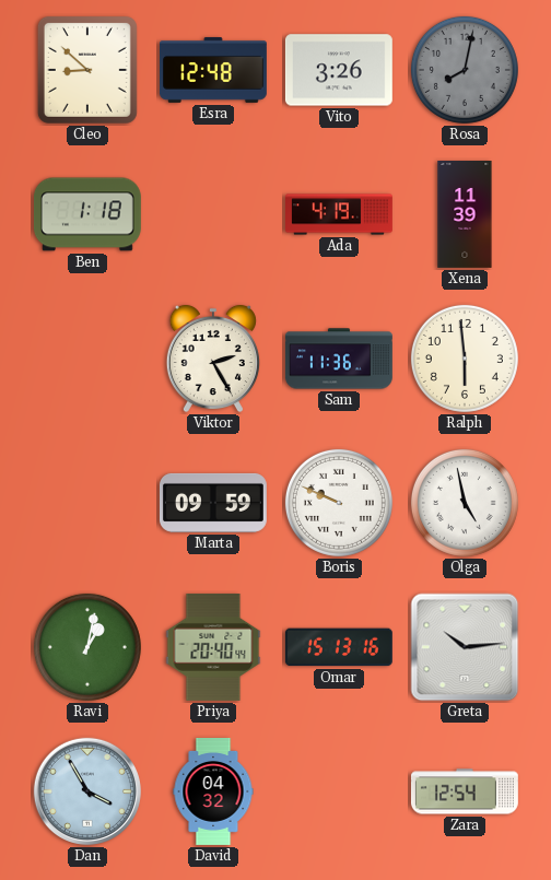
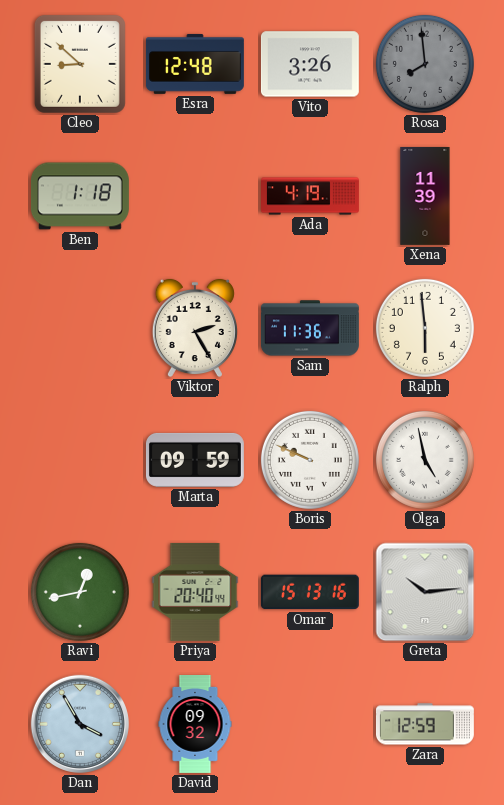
Rosa: 8:02 -> 7:59 (425, 64)
Ravi: 1:02 -> 12:43 (80, 592)
David: 04:32 -> 09:32 (195, 725)
Zara: 12:54 -> 12:59 (425, 724)
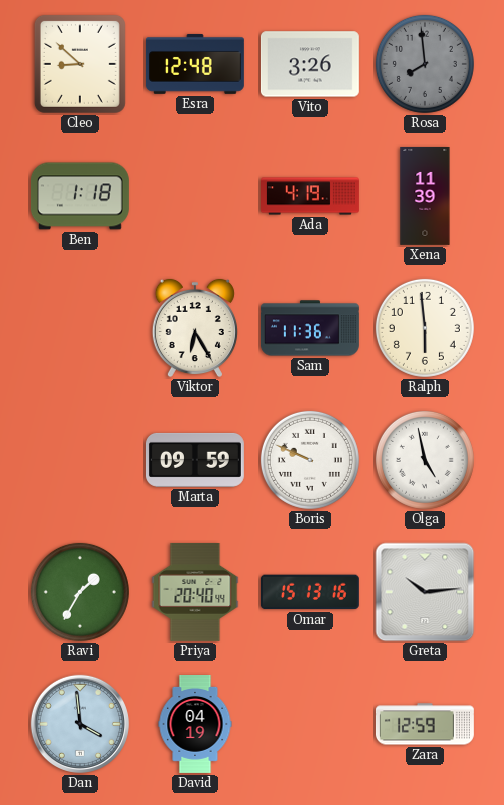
Viktor: 2:25 -> 6:25 (195, 328)
Ravi: 12:43 -> 1:35 (80, 592)
Dan: 3:55 -> 3:59 (80, 724)
David: 09:32 -> 04:19 (195, 725)
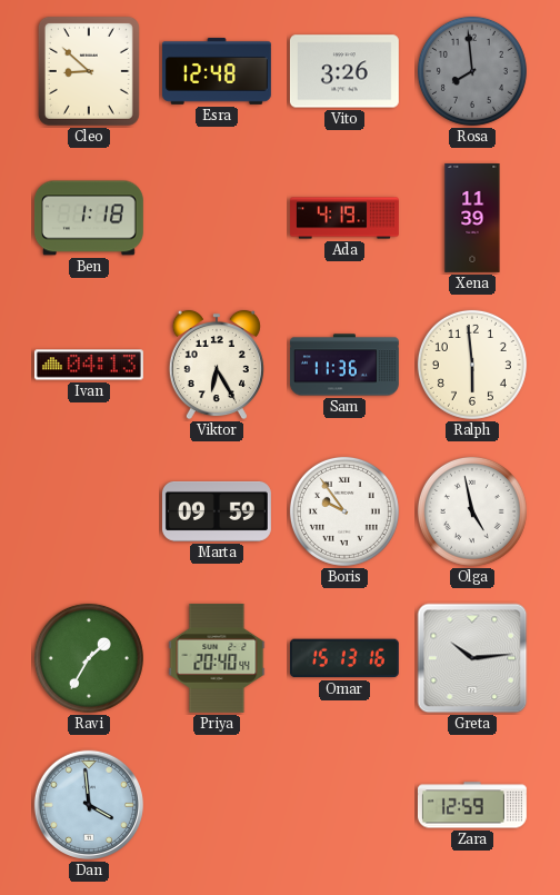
Ivan: none -> 04:13 (89, 365)
Boris: 9:49 -> 9:54 (344, 511)
David: 04:19 -> none (195, 725)
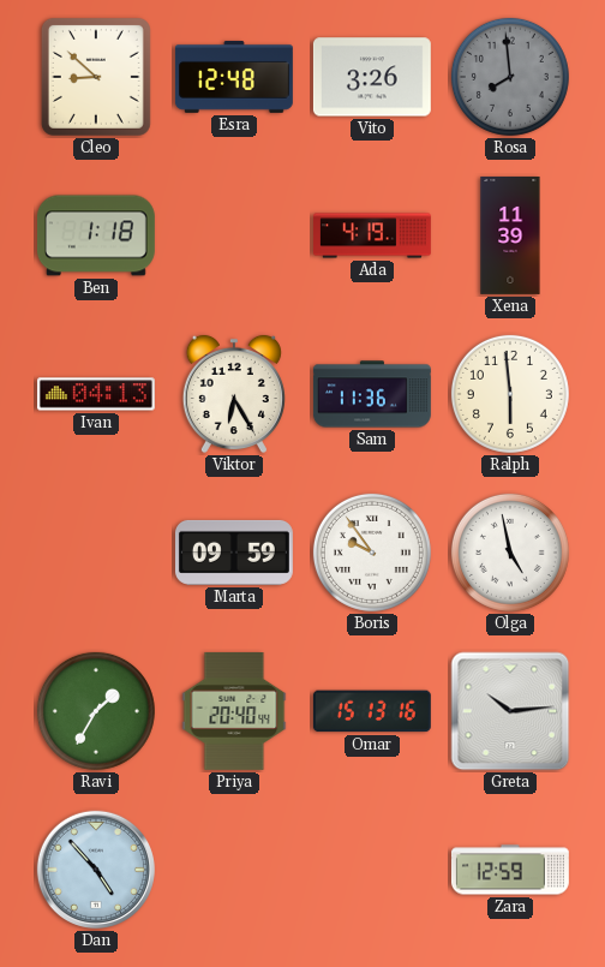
Dan: 3:59 -> 4:53 (96, 870)
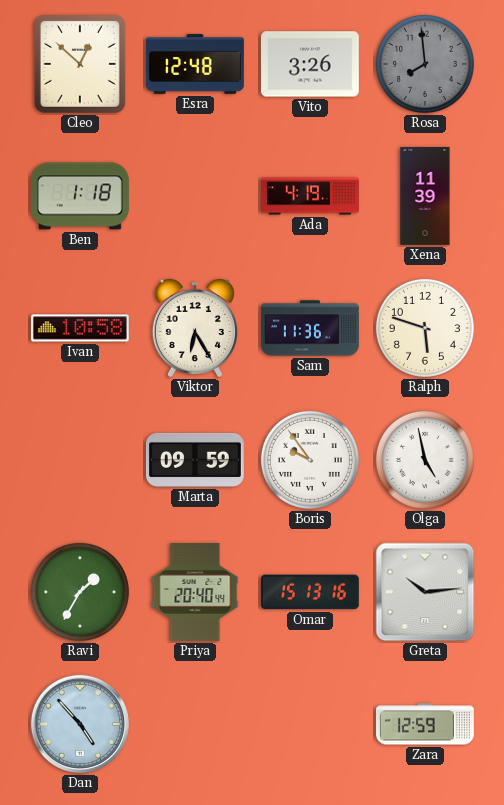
Cleo: 8:52 -> 12:52 (80, 64)
Ivan: 04:13 -> 10:58 (80, 328)
Ralph: 5:59 -> 5:48 (425, 328)
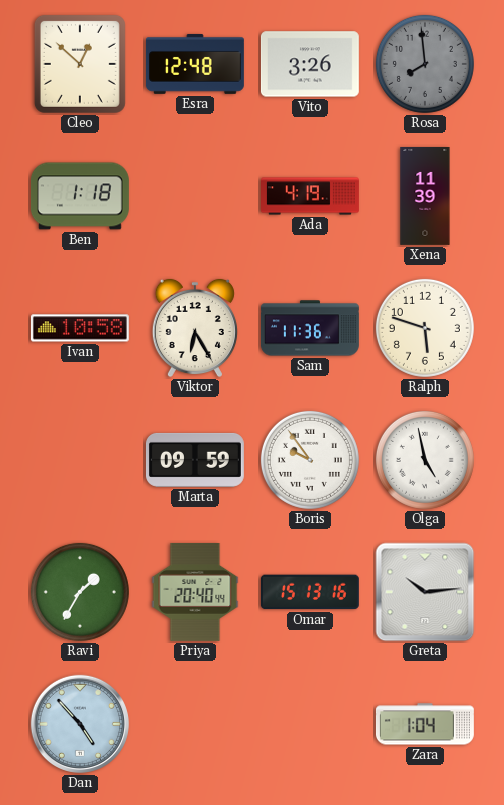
Zara: 12:59 -> 1:04 (425, 724)
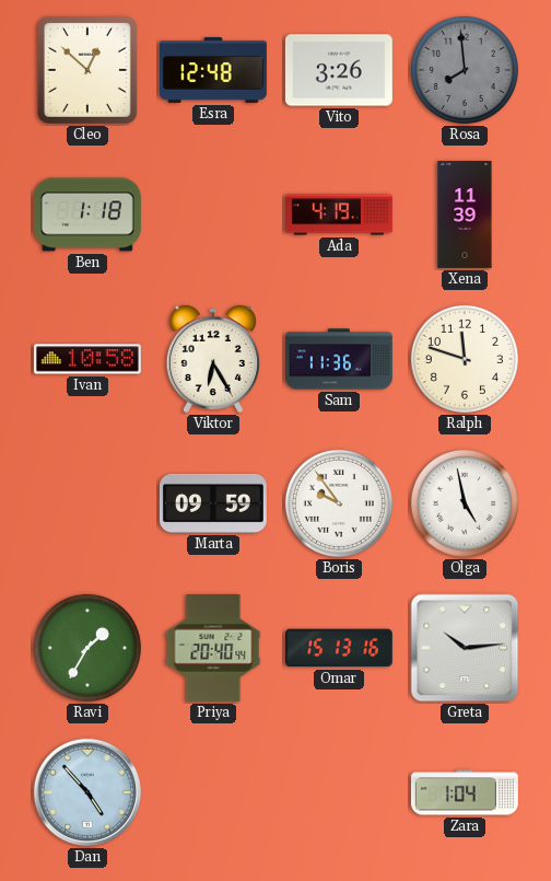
Ralph: 5:48 -> 11:48 (465, 359)
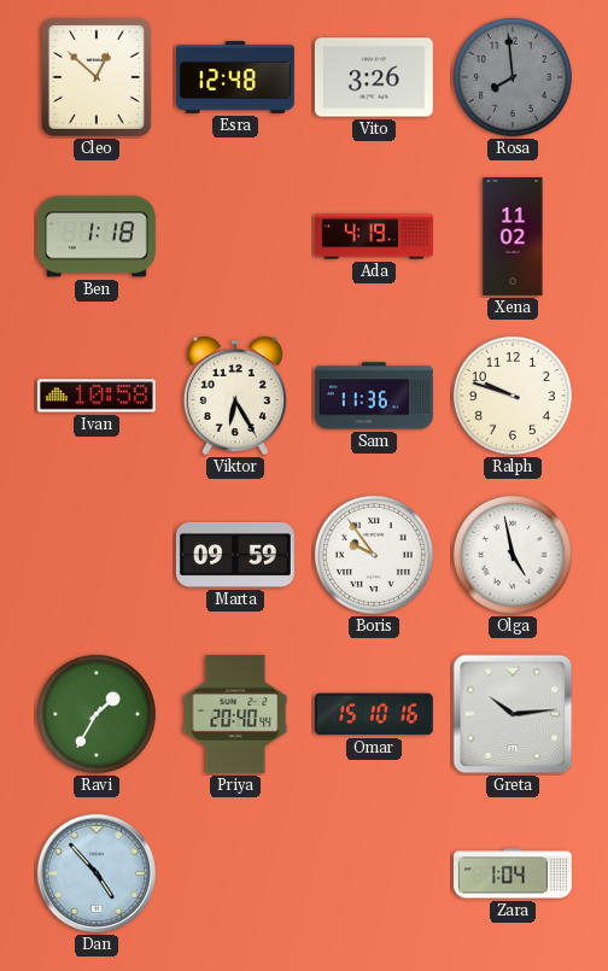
Xena: 11:39 -> 11:02 (513, 236)
Ralph: 11:48 -> 9:48 (513, 396)
Omar: 15:13 -> 15:10 (374, 714)
